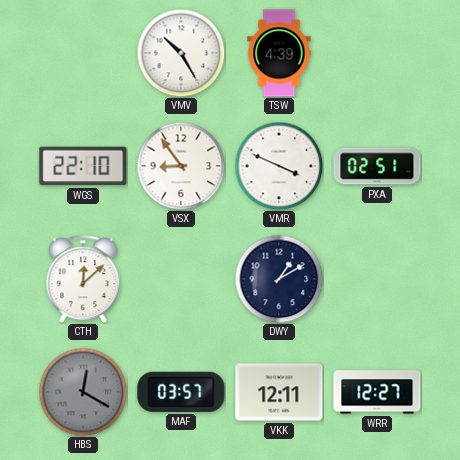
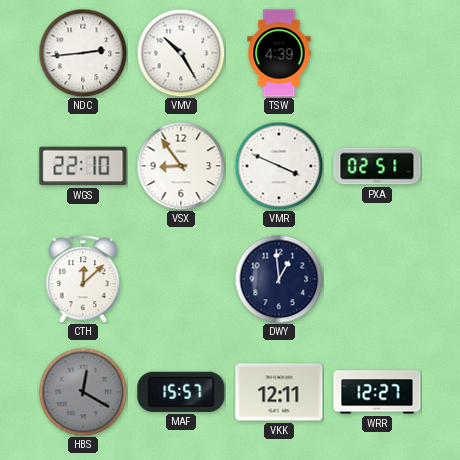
NDC: none -> 2:44 (83, 53)
DWY: 1:10 -> 12:59 (279, 279)
MAF: 03:57 -> 15:57 (181, 392)
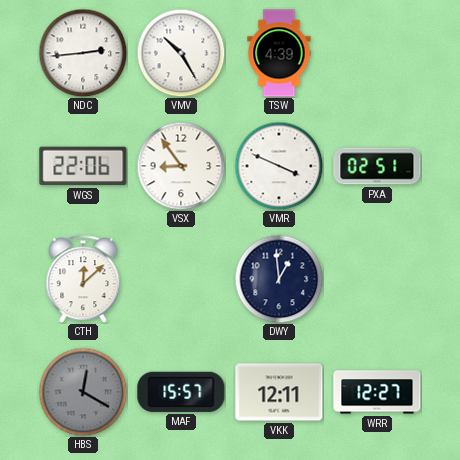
WGS: 22:10 -> 22:06 (83, 166)
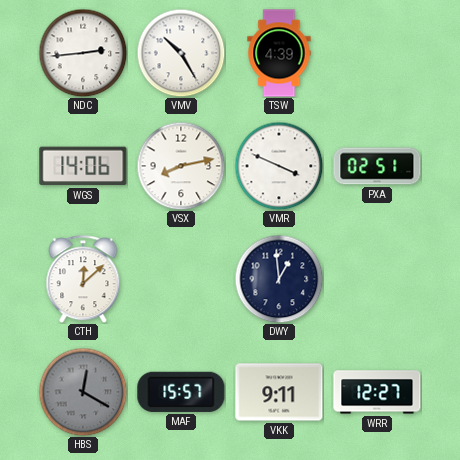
WGS: 22:06 -> 14:06 (83, 166)
VSX: 8:54 -> 8:13 (181, 166)
VKK: 12:11 -> 9:11 (279, 392)
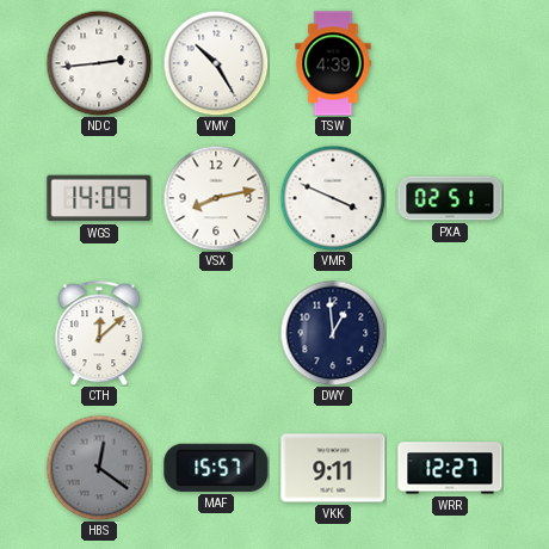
WGS: 14:06 -> 14:09 (99, 198)
HBS: 12:20 -> 12:21 (99, 468)
